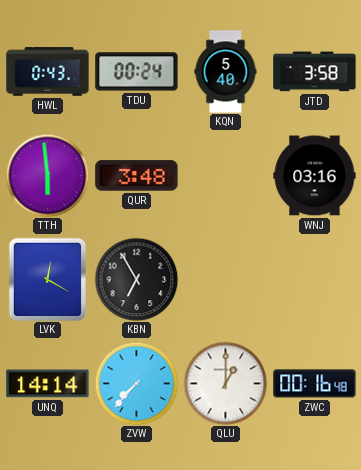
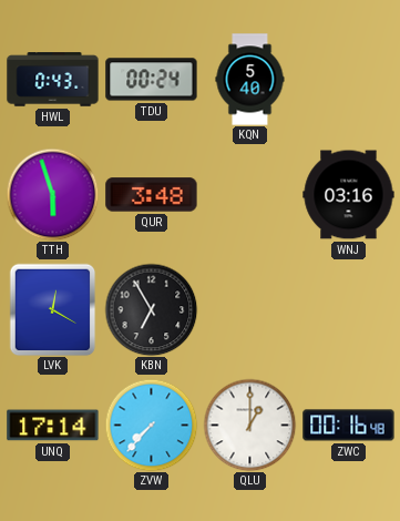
JTD: 3:58 -> none (315, 72)
TTH: 5:59 -> 5:57 (52, 194)
UNQ: 14:14 -> 17:14 (53, 426)
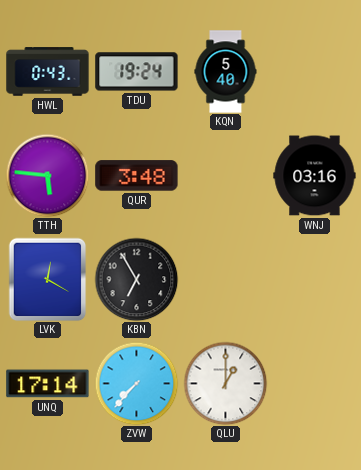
TDU: 00:24 -> 19:24 (137, 72)
TTH: 5:57 -> 5:46 (47, 175)
ZWC: 00:16 -> none (349, 426)
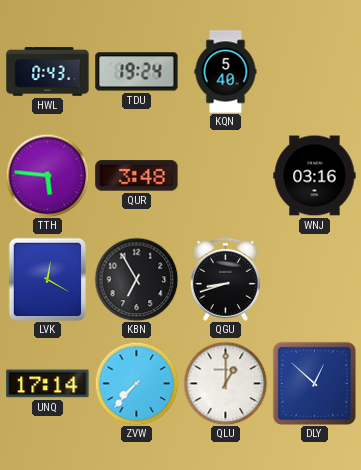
QGU: none -> 8:42 (225, 279)
DLY: none -> 12:52 (314, 383)
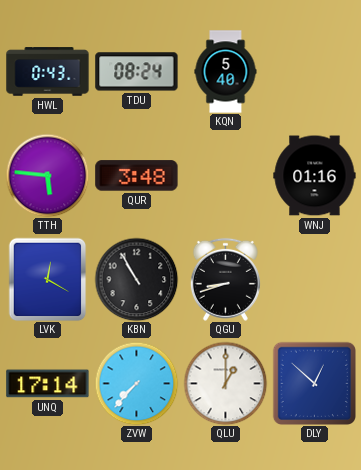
TDU: 19:24 -> 08:24 (137, 72)
WNJ: 03:16 -> 01:16 (315, 176)
KBN: 6:55 -> 10:55 (136, 279)
